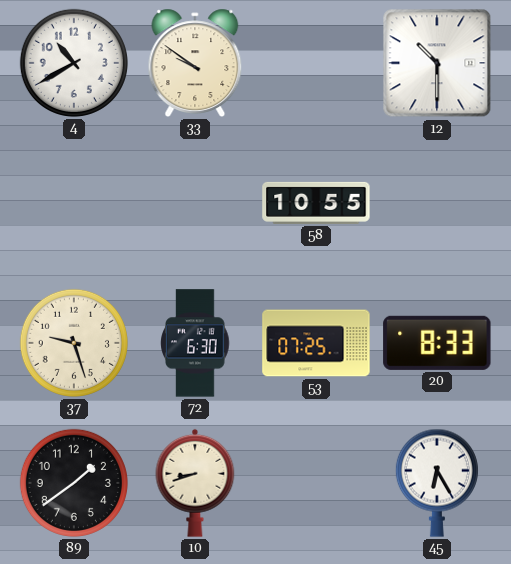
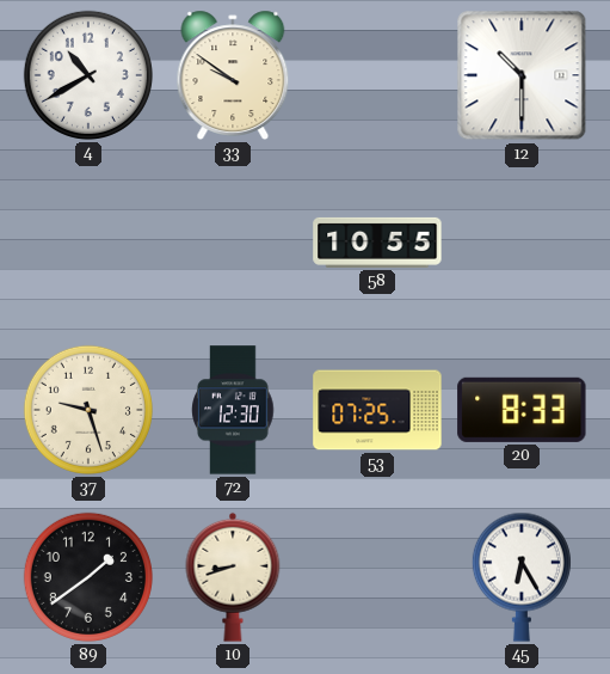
72: 6:30 -> 12:30 (233, 410)
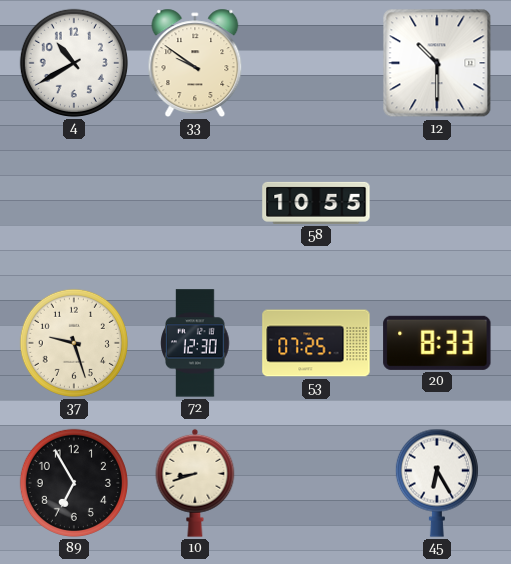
89: 1:39 -> 6:55 (74, 483)
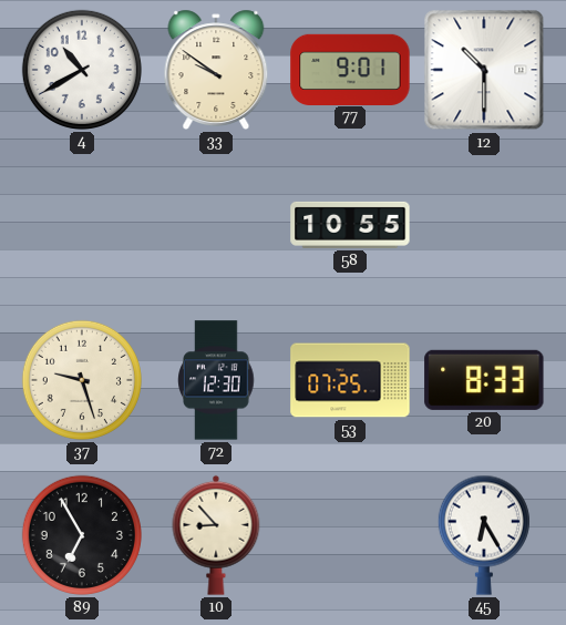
77: none -> 9:01 (350, 69)
10: 8:42 -> 8:53 (216, 535)
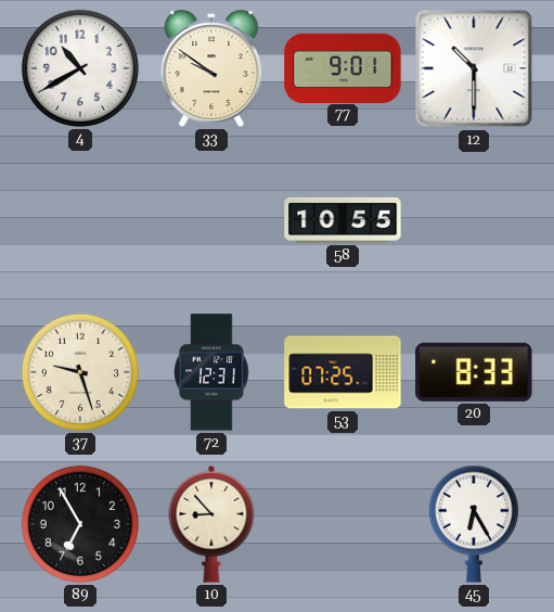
72: 12:30 -> 12:31 (211, 372)
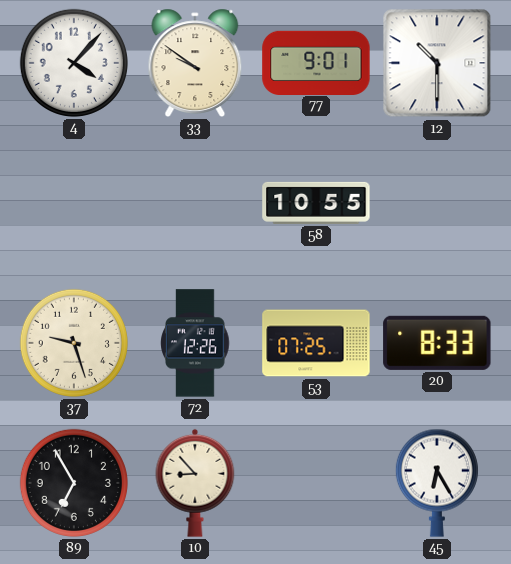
4: 10:40 -> 4:07 (74, 63)
72: 12:31 -> 12:26 (195, 343)
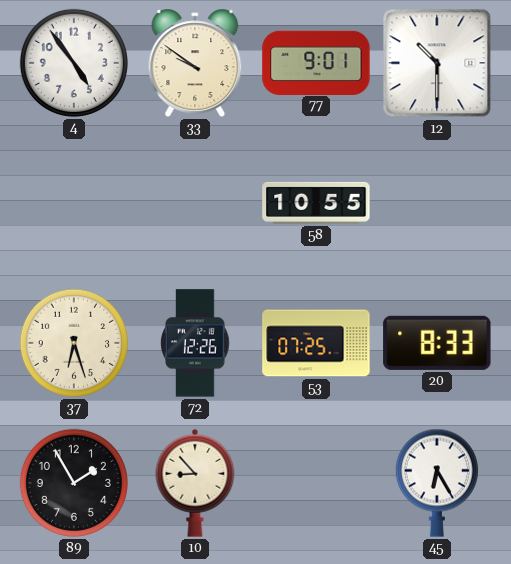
4: 4:07 -> 4:54 (74, 63)
37: 9:27 -> 6:27 (74, 343)
89: 6:55 -> 1:55 (74, 483)
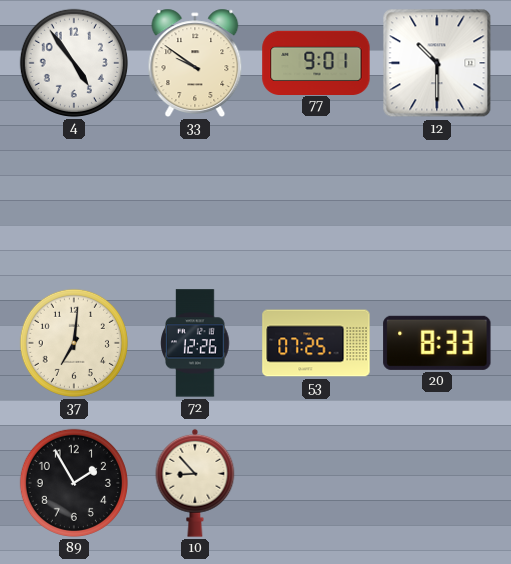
58: 10:55 -> none (316, 203)
37: 6:27 -> 7:01 (74, 343)
45: 6:25 -> none (437, 483)
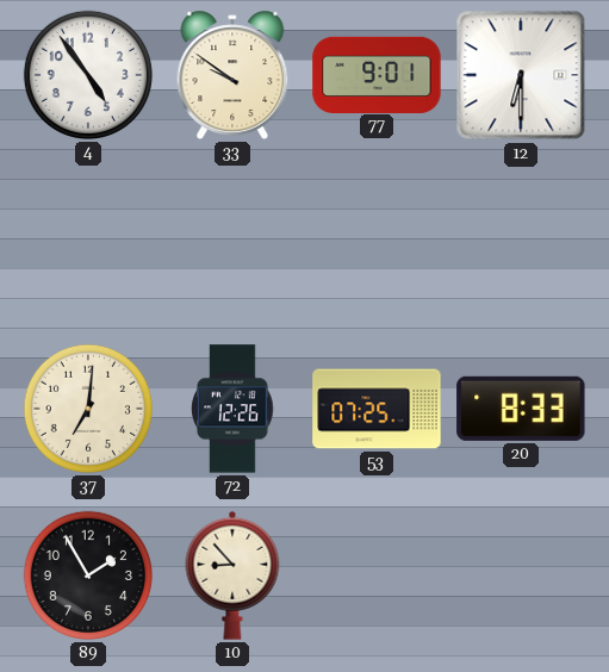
12: 10:30 -> 6:30 (521, 75)
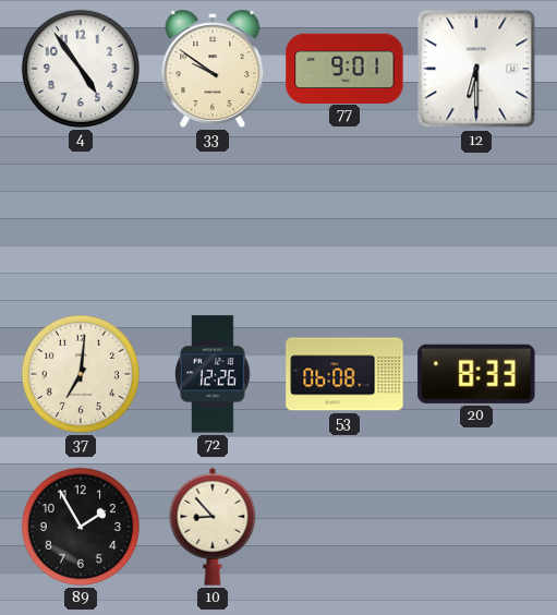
53: 07:25 -> 06:08 (344, 374)
